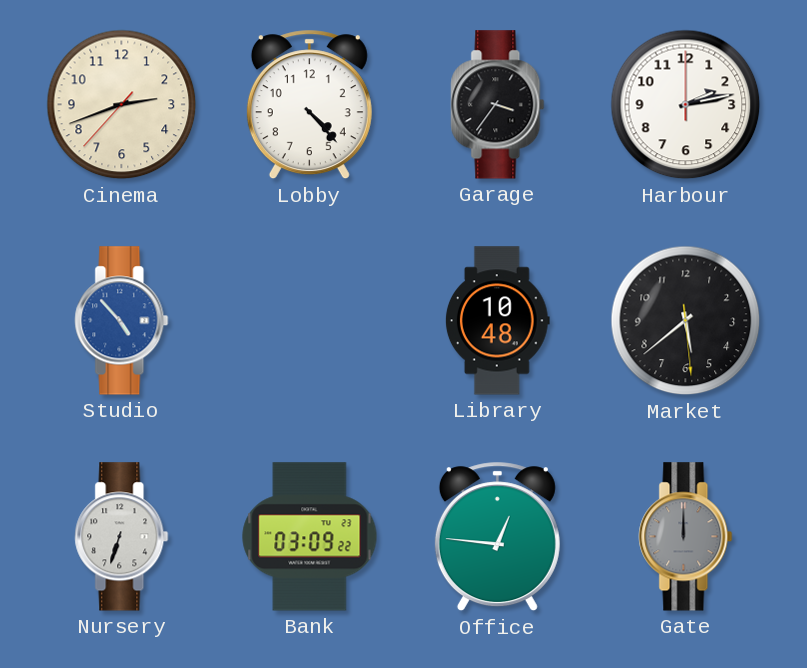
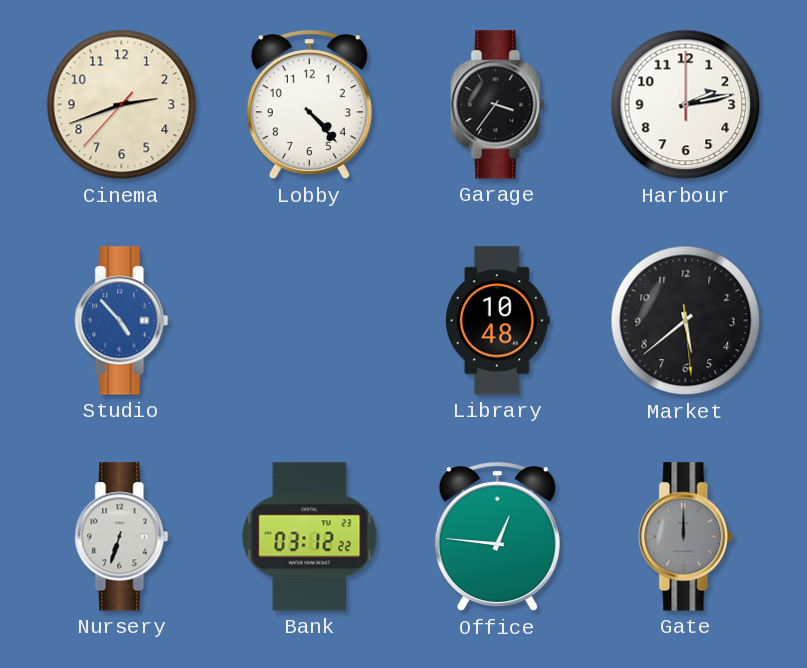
Bank: 03:09 -> 03:12 (310, 537)
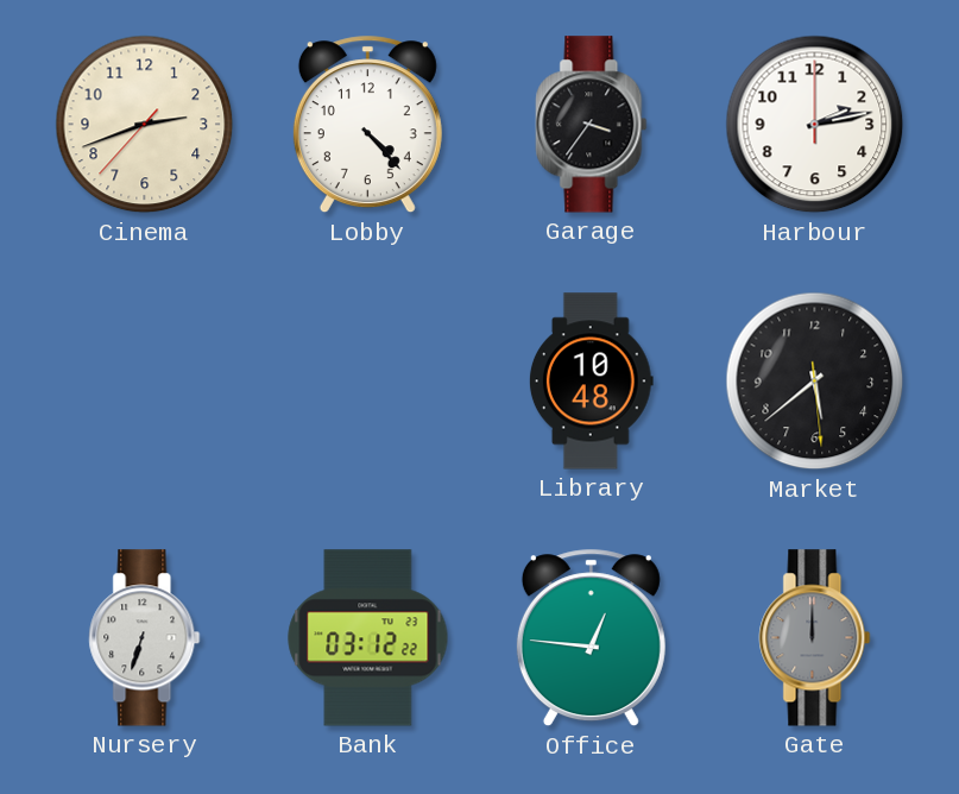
Studio: 4:53 -> none (122, 321)
